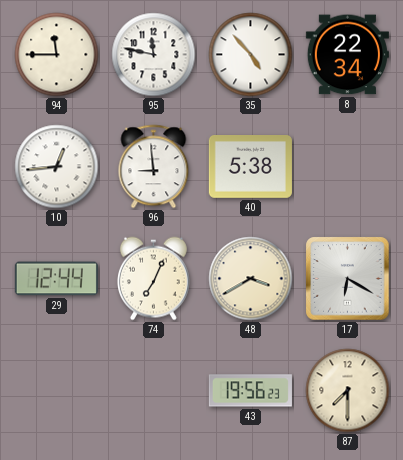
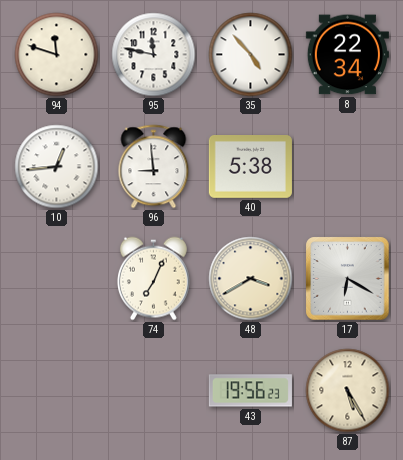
94: 11:45 -> 11:48 (57, 55)
29: 12:44 -> none (56, 279)
87: 7:30 -> 5:25 (348, 391)
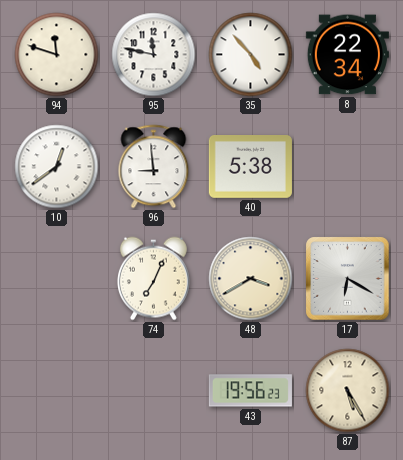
10: 12:44 -> 12:39 (57, 167)
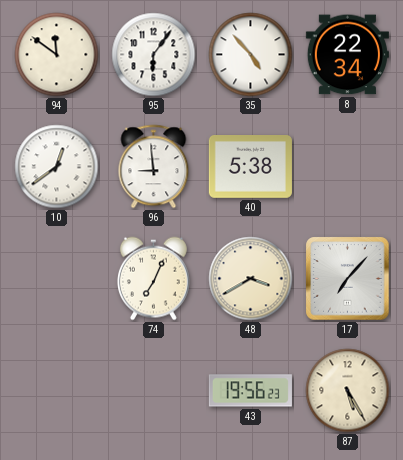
94: 11:48 -> 11:51 (57, 55)
95: 11:47 -> 6:06 (154, 55)
17: 6:20 -> 7:07 (348, 279)
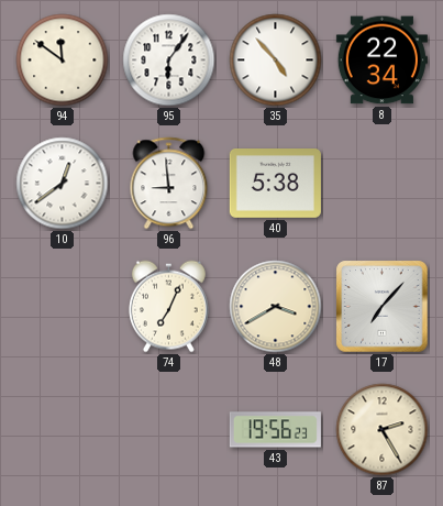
87: 5:25 -> 2:25 (383, 430)
